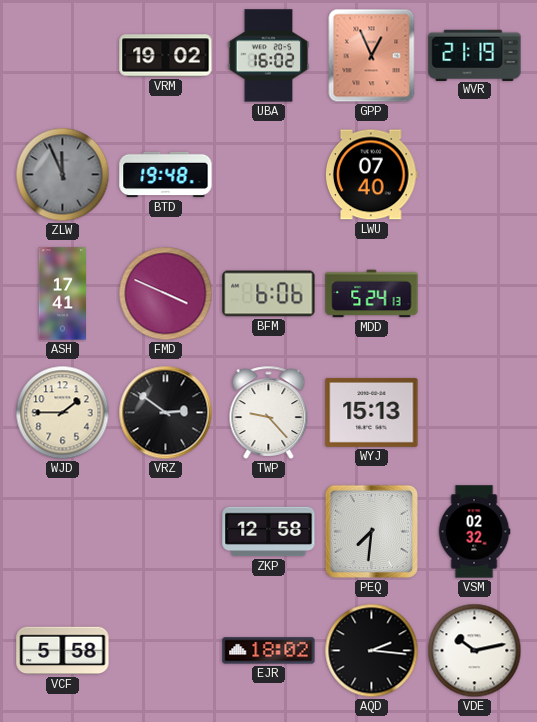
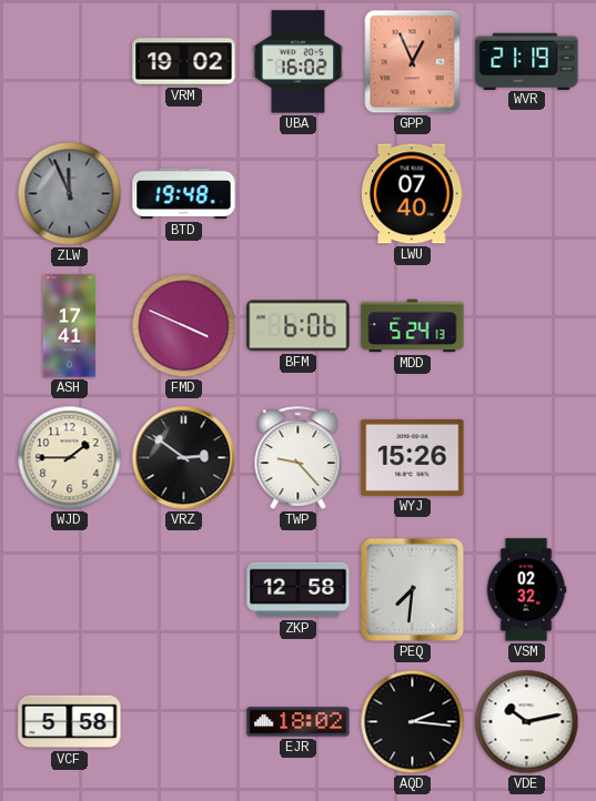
WYJ: 15:13 -> 15:26 (413, 457)
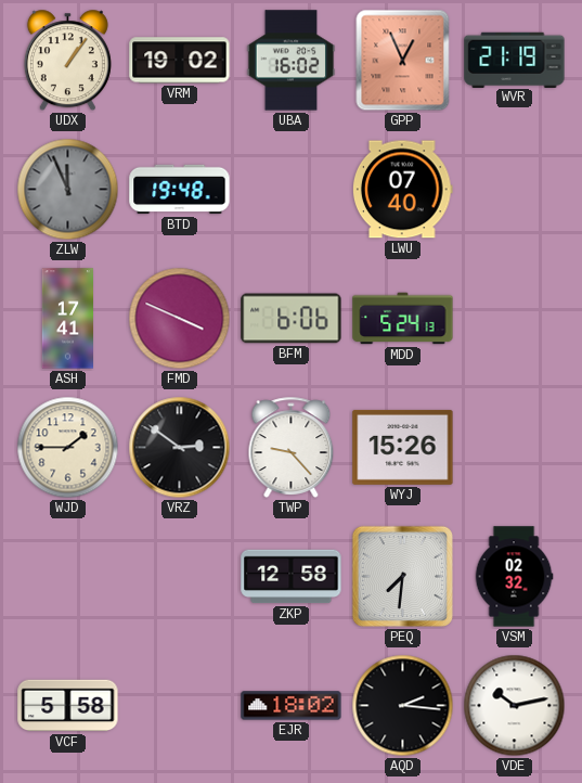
UDX: none -> 1:06 (67, 61)
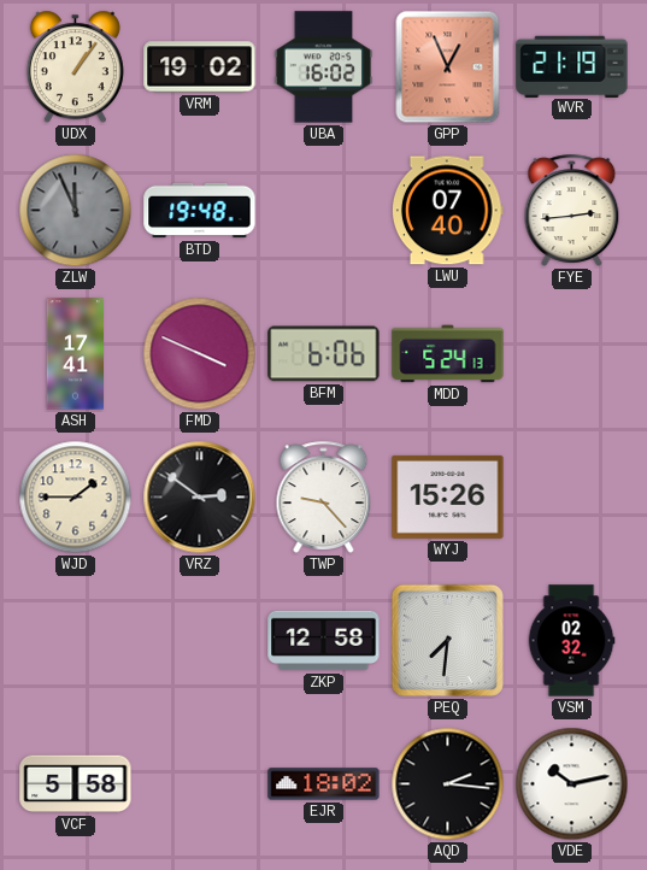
FYE: none -> 2:44 (572, 210)
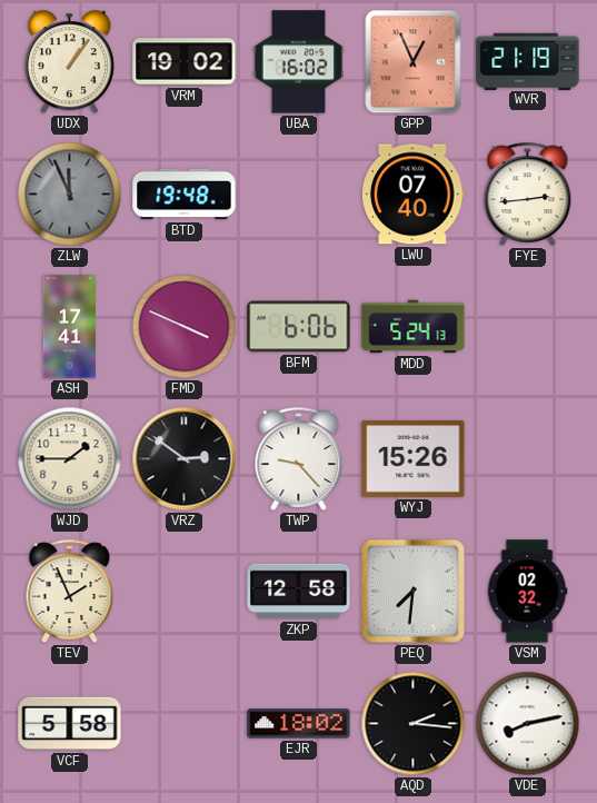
TEV: none -> 1:56 (70, 591)
VDE: 10:13 -> 8:13 (528, 724)
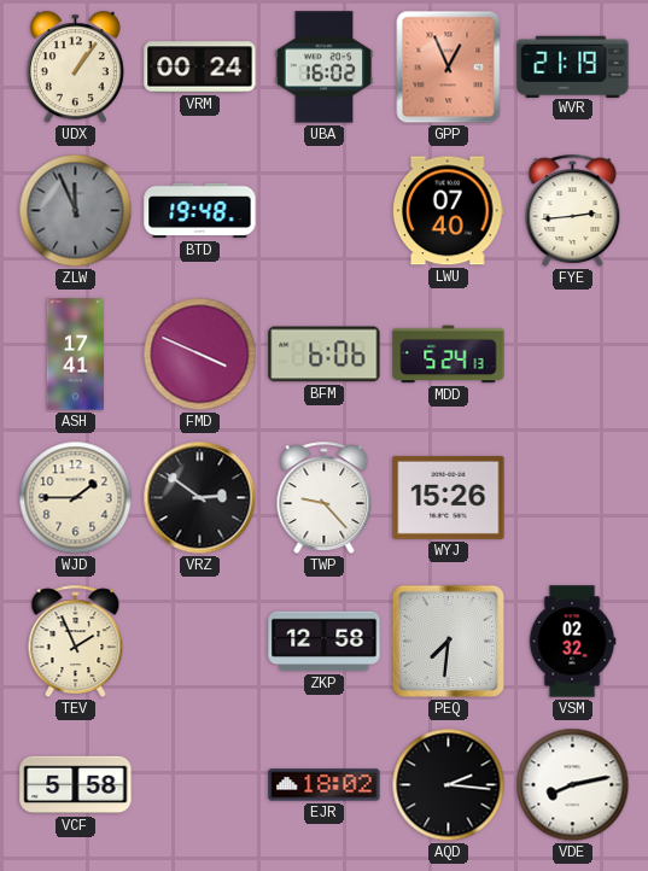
VRM: 19:02 -> 00:24 (200, 68)
